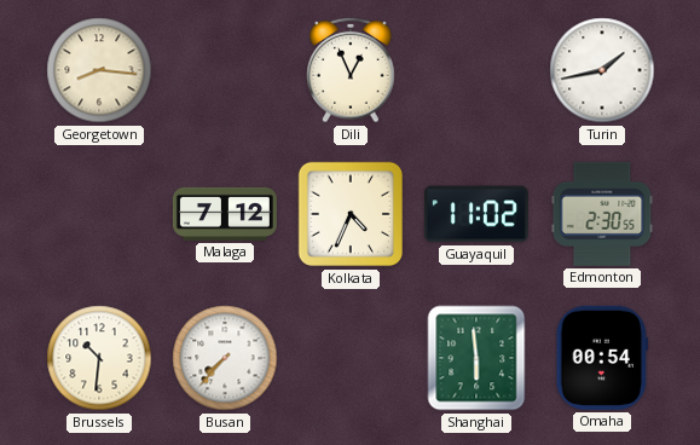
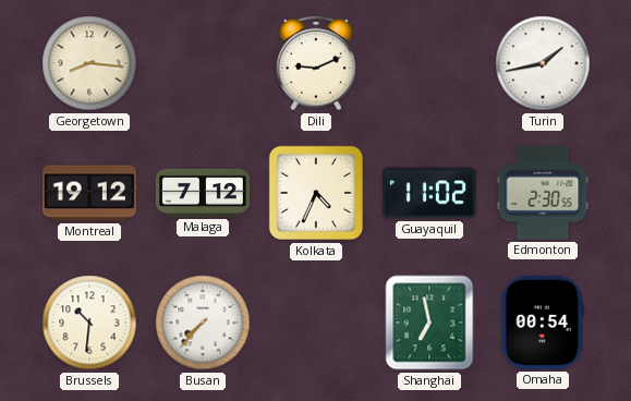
Dili: 12:56 -> 9:11 (316, 63)
Montreal: none -> 19:12 (89, 193)
Shanghai: 5:59 -> 6:58 (429, 323)
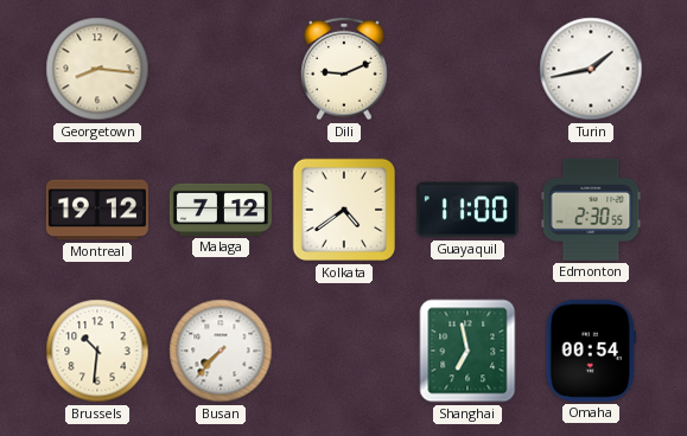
Kolkata: 4:34 -> 4:39 (344, 210)
Guayaquil: 11:02 -> 11:00 (467, 210)
